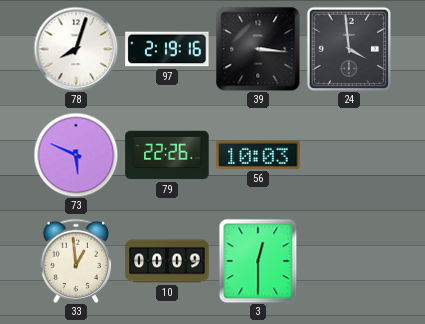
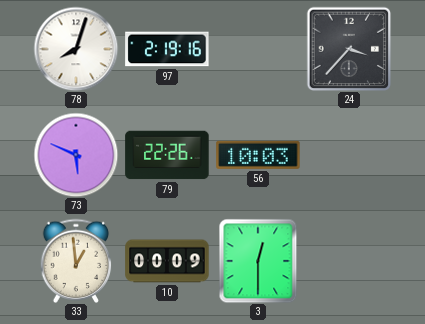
39: 3:16 -> none (258, 49)
24: 3:59 -> 3:37 (349, 49)
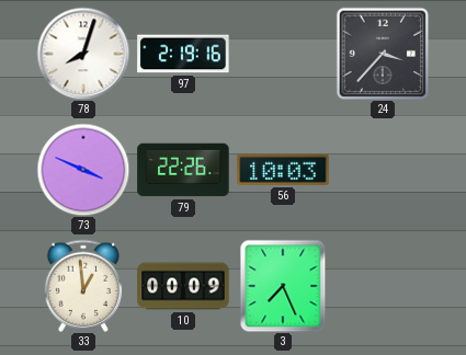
73: 5:49 -> 3:49 (83, 170)
3: 12:30 -> 7:26 (283, 286)
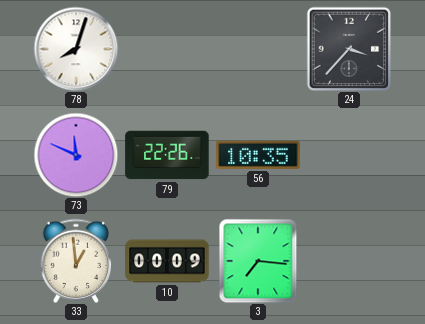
97: 2:19 -> none (183, 54)
73: 3:49 -> 11:49 (76, 155)
56: 10:03 -> 10:35 (258, 155)
3: 7:26 -> 7:16 (258, 261)
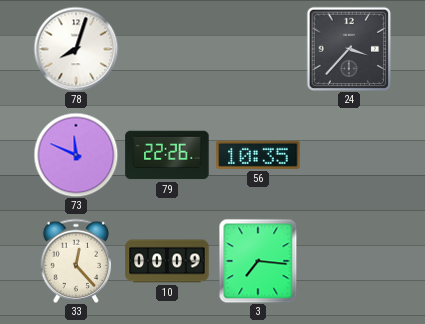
33: 12:59 -> 12:23 (76, 260)
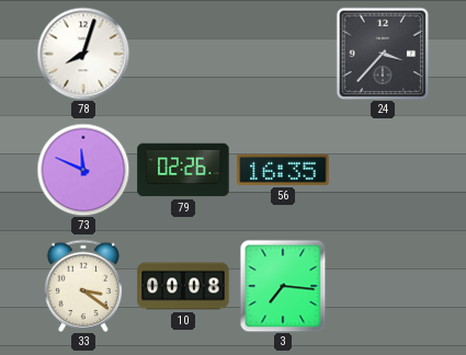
79: 22:26 -> 02:26 (183, 170)
56: 10:35 -> 16:35 (283, 170)
33: 12:23 -> 3:21 (83, 285)
10: 00:09 -> 00:08 (183, 286)
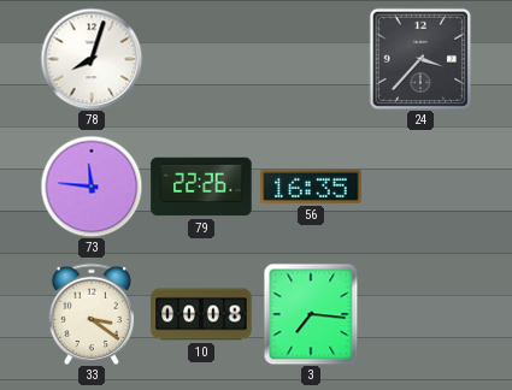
73: 11:49 -> 11:46 (92, 187)
79: 02:26 -> 22:26 (201, 187)
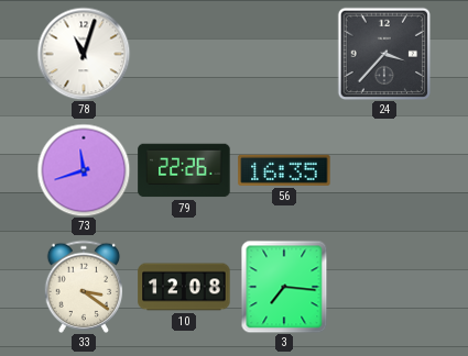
78: 8:03 -> 11:03 (84, 54)
73: 11:46 -> 11:42 (84, 170)
10: 00:08 -> 12:08 (184, 287)
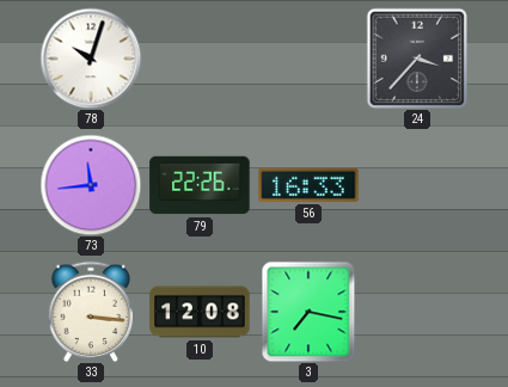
78: 11:03 -> 10:03 (91, 59)
73: 11:42 -> 11:44 (91, 185)
56: 16:35 -> 16:33 (308, 185)
33: 3:21 -> 3:16 (91, 311)
3: 7:16 -> 7:17 (308, 312)
